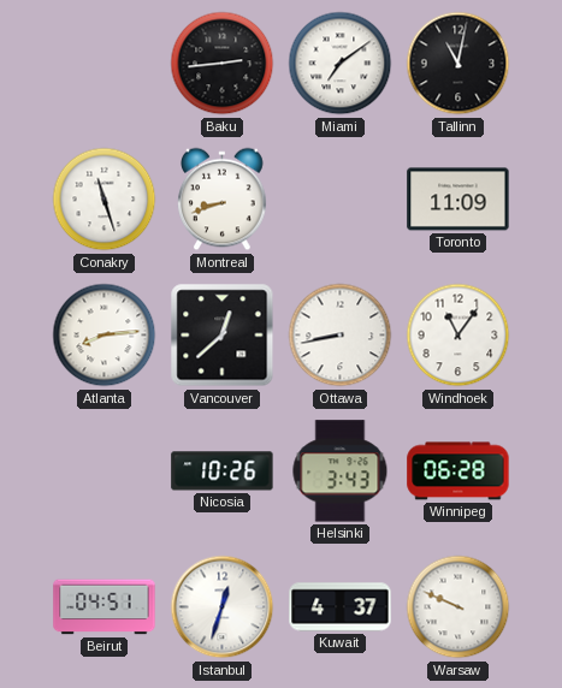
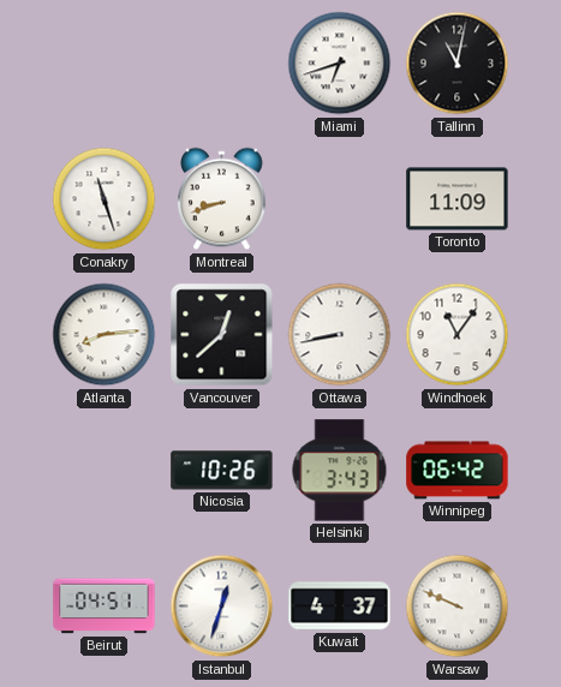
Baku: 2:44 -> none (223, 64)
Miami: 7:09 -> 6:42 (340, 64)
Winnipeg: 06:28 -> 06:42 (458, 471)
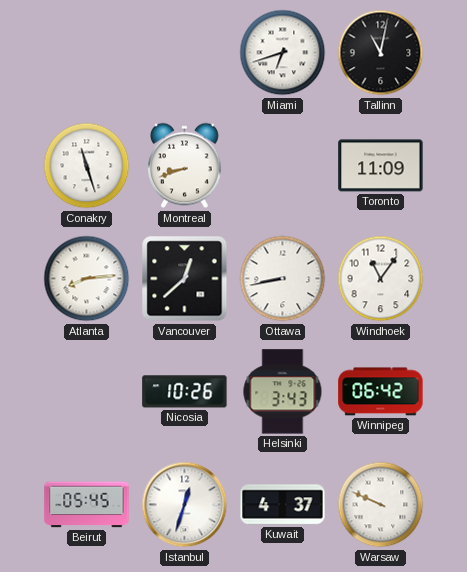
Beirut: 04:51 -> 05:45 (87, 505)
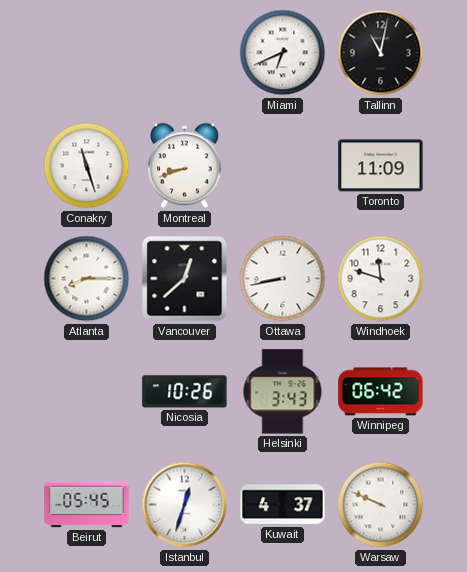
Miami: 6:42 -> 6:41 (283, 53)
Atlanta: 8:14 -> 8:15 (87, 279)
Windhoek: 11:06 -> 11:48 (381, 279)
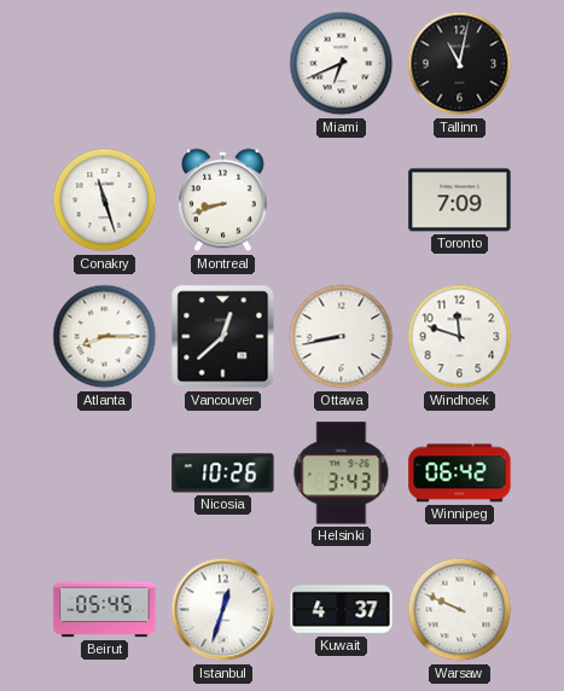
Toronto: 11:09 -> 7:09 (460, 201)
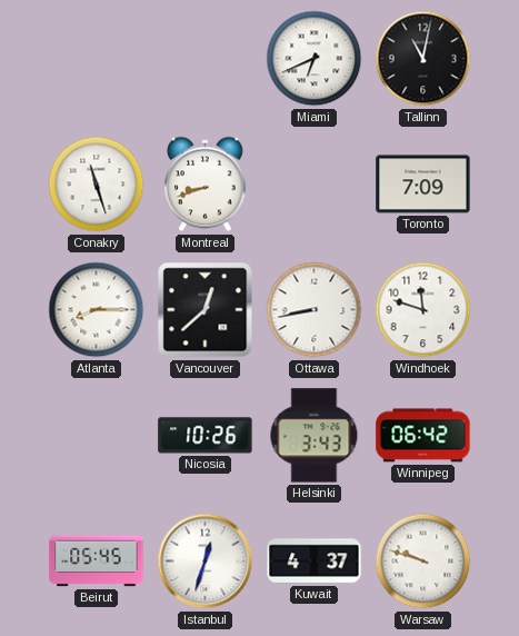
Warsaw: 9:49 -> 9:48 (423, 562)
